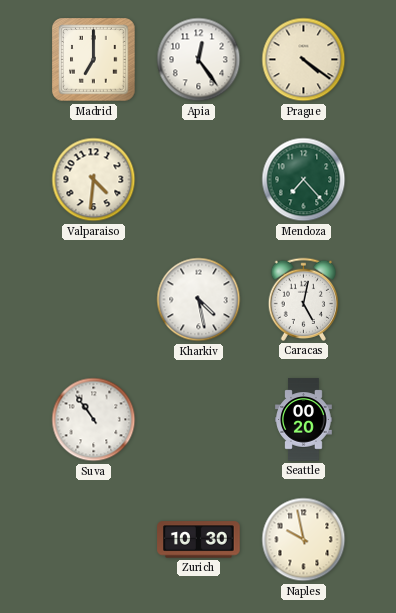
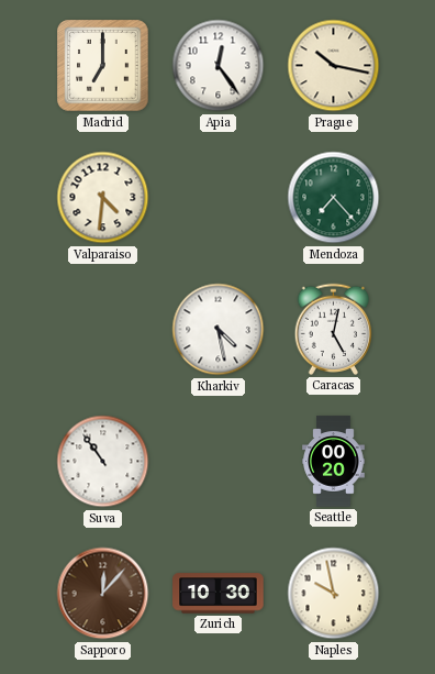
Prague: 4:21 -> 10:17 (334, 66)
Sapporo: none -> 12:07 (103, 594)
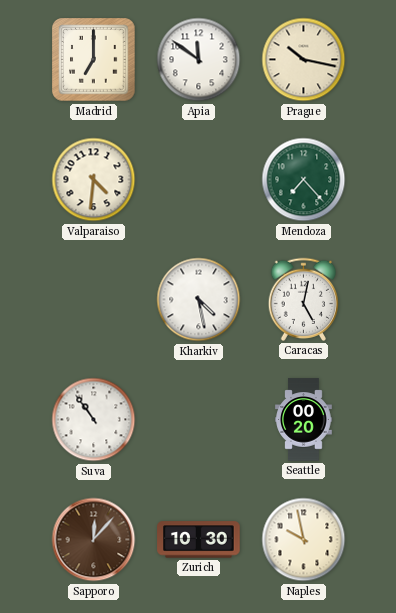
Apia: 12:24 -> 11:51 (199, 60)
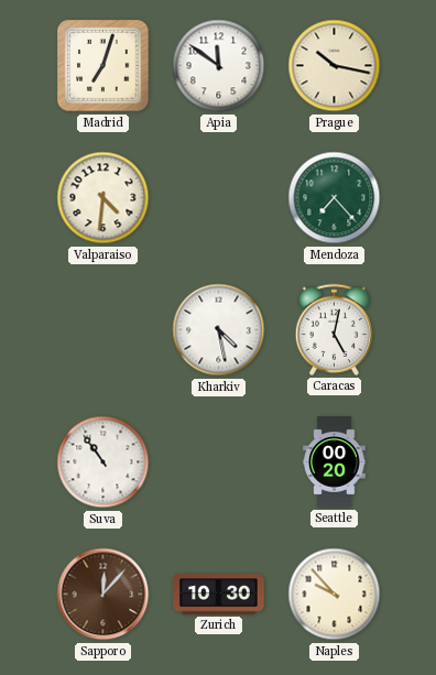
Madrid: 7:00 -> 7:03 (103, 66)
Naples: 9:58 -> 9:53 (335, 595)
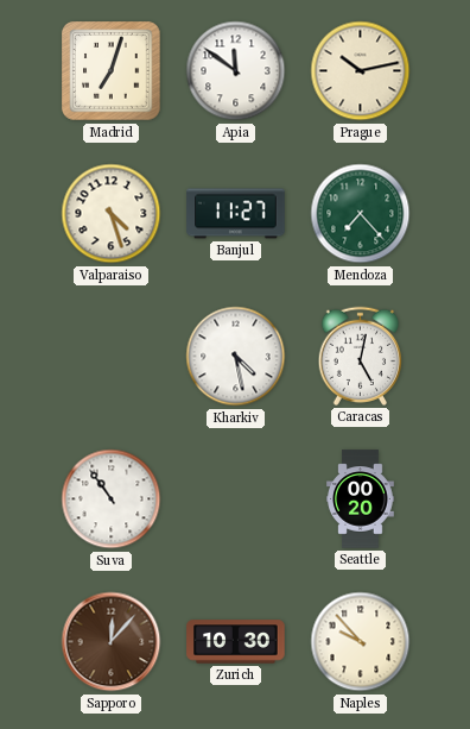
Prague: 10:17 -> 10:13 (361, 71)
Valparaiso: 4:31 -> 4:27 (112, 214)
Banjul: none -> 11:27 (236, 214)
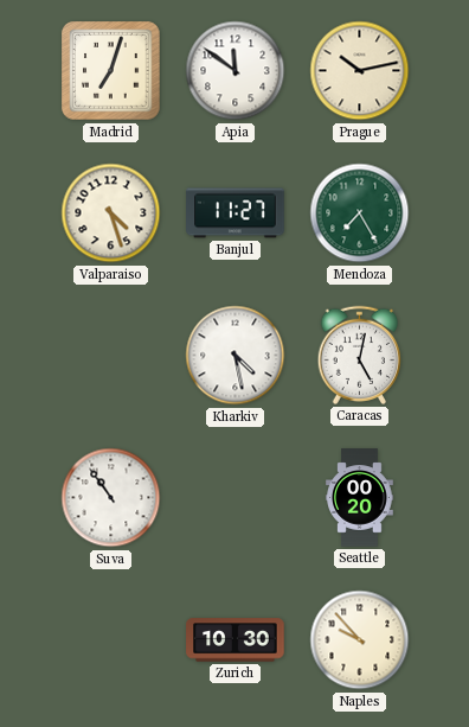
Mendoza: 7:23 -> 7:25 (360, 213)
Sapporo: 12:07 -> none (112, 642)
